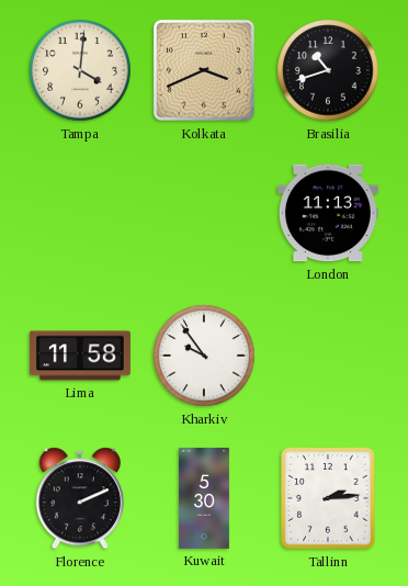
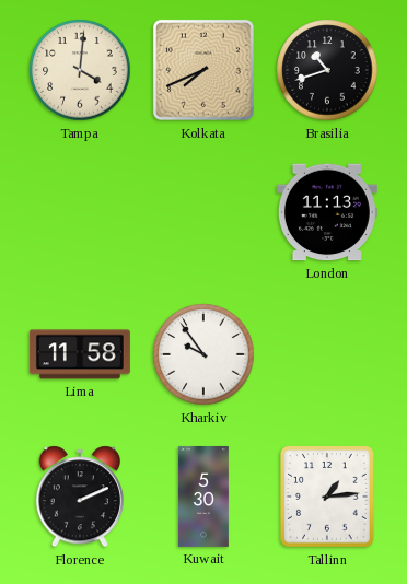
Kolkata: 3:41 -> 7:41 (203, 70)
Tallinn: 2:14 -> 1:14 (328, 497)
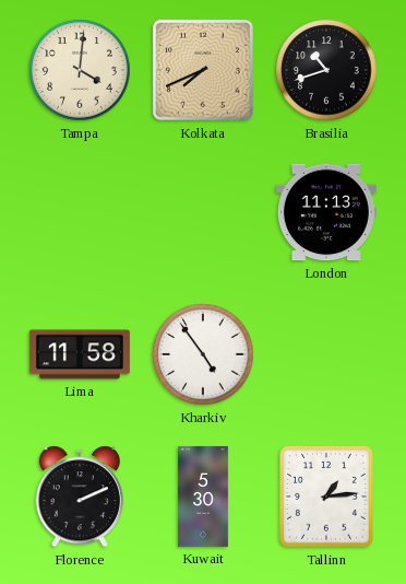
Kharkiv: 9:54 -> 4:54 (203, 354)
